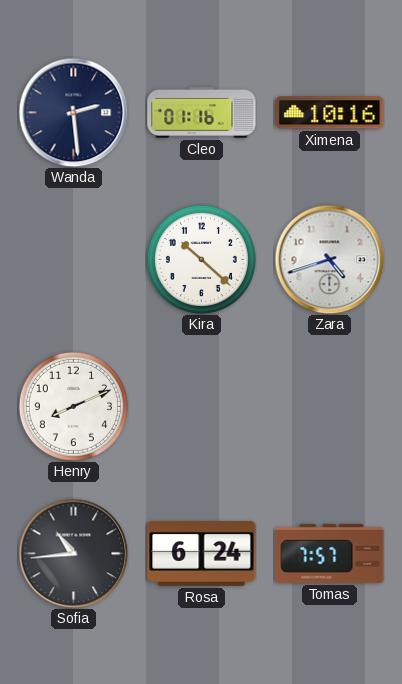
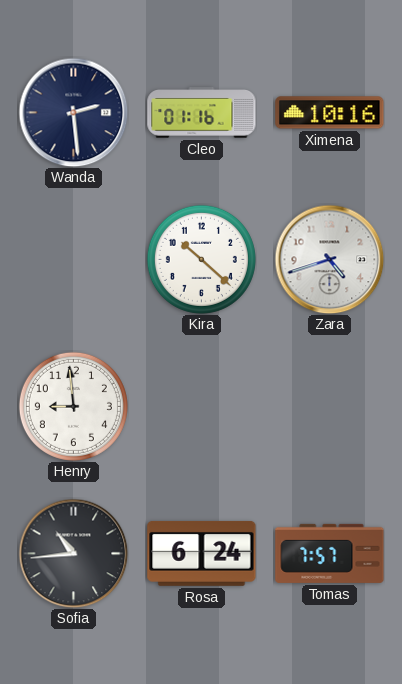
Henry: 8:11 -> 8:59 (73, 406)
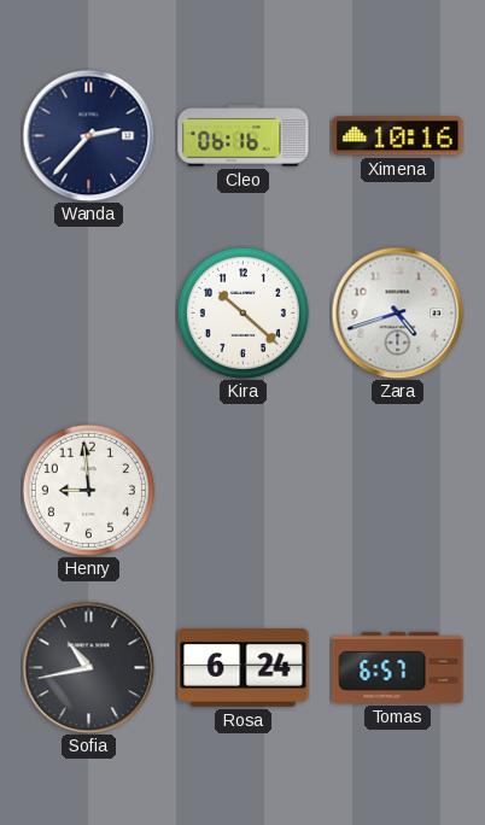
Wanda: 2:29 -> 2:37 (88, 135)
Cleo: 01:16 -> 06:16 (244, 136)
Sofia: 10:44 -> 10:43 (88, 667)
Tomas: 7:57 -> 6:57 (398, 667)
